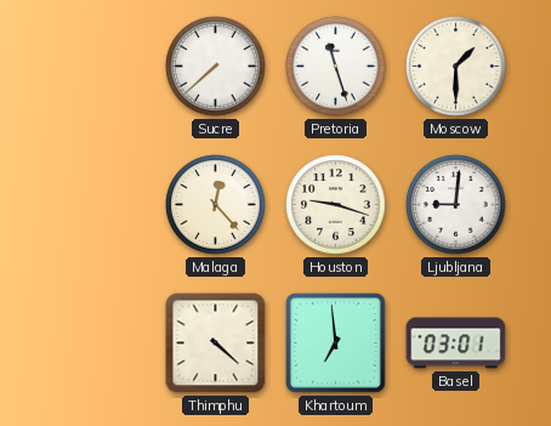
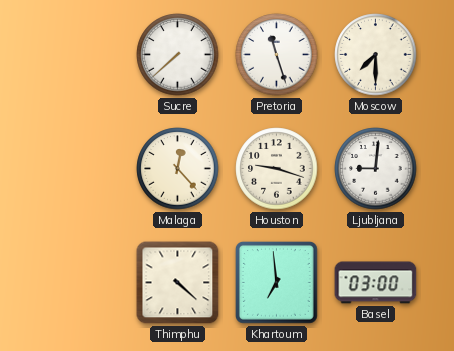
Moscow: 1:30 -> 7:30 (376, 55)
Basel: 03:01 -> 03:00 (376, 283)
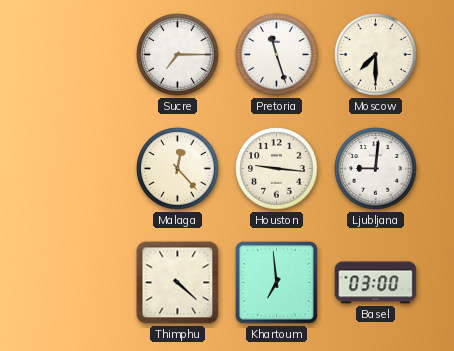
Sucre: 7:38 -> 7:15 (178, 55)
Houston: 9:18 -> 9:16 (277, 169)
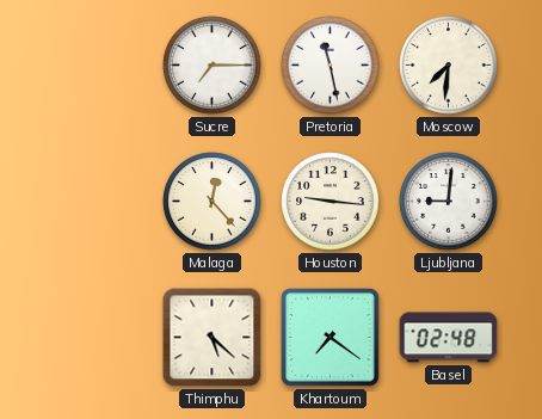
Pretoria: 11:27 -> 11:28 (331, 66)
Moscow: 7:30 -> 7:31 (449, 66)
Thimphu: 4:22 -> 5:22 (213, 338)
Khartoum: 6:59 -> 7:21 (331, 338)
Basel: 03:00 -> 02:48 (449, 338)
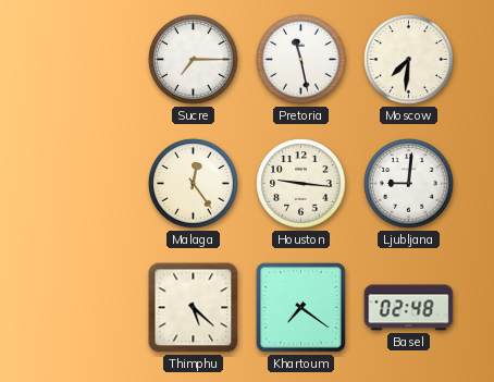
Malaga: 12:23 -> 12:24 (194, 184)
